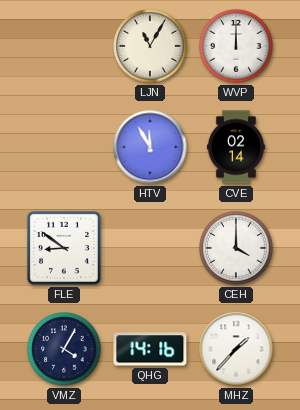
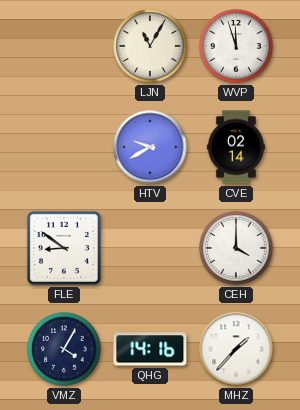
WVP: 12:00 -> 11:57 (236, 46)
HTV: 11:55 -> 9:40 (150, 147)
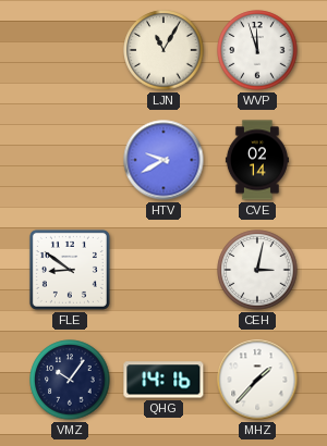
CEH: 4:00 -> 3:02 (257, 270)
VMZ: 4:05 -> 10:06 (70, 380)
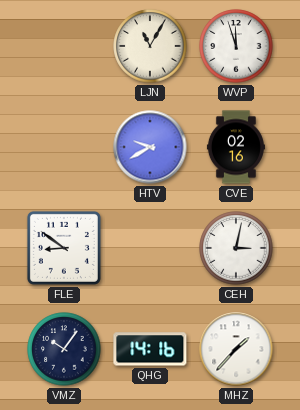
CVE: 02:14 -> 02:16 (236, 147)
